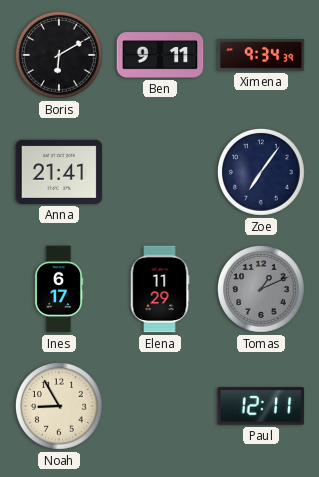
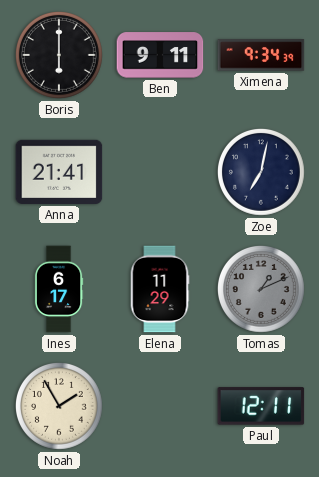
Boris: 6:10 -> 6:00 (60, 56)
Zoe: 7:06 -> 7:02 (262, 173)
Noah: 8:55 -> 1:55 (60, 407)
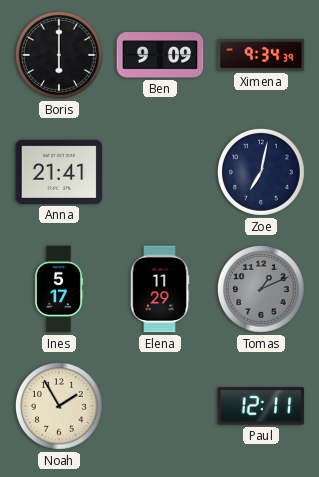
Ben: 9:11 -> 9:09 (160, 55)
Ines: 6:17 -> 5:17 (59, 289)
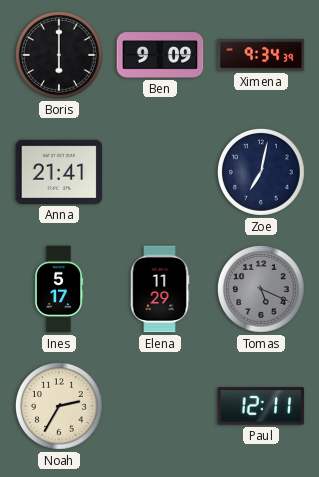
Tomas: 1:11 -> 5:19 (262, 290)
Noah: 1:55 -> 2:35 (60, 407)
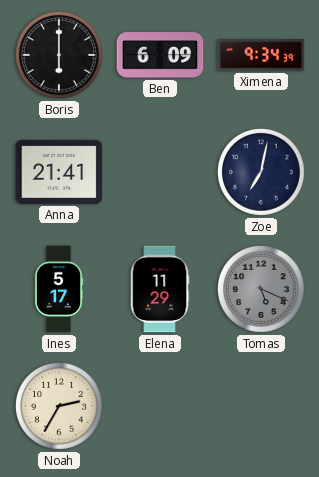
Ben: 9:09 -> 6:09 (160, 55)
Paul: 12:11 -> none (261, 406)
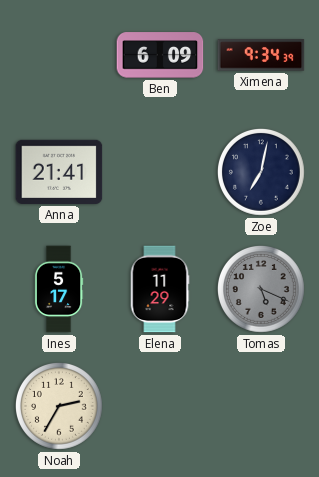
Boris: 6:00 -> none (60, 56)
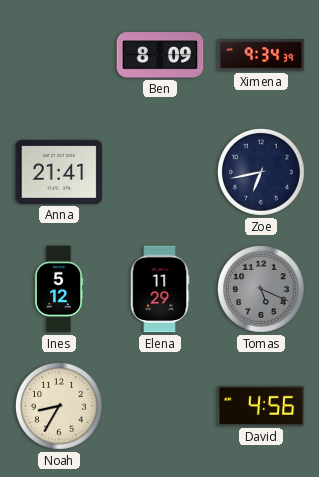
Ben: 6:09 -> 8:09 (160, 55)
Zoe: 7:02 -> 6:43 (262, 173)
Ines: 5:17 -> 5:12 (59, 289)
Noah: 2:35 -> 8:35 (60, 407)
David: none -> 4:56 (261, 406)
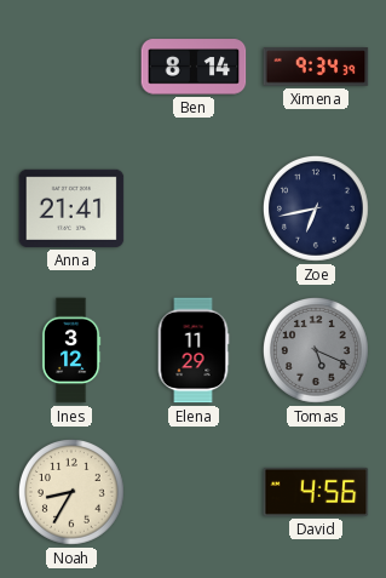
Ben: 8:09 -> 8:14 (194, 67)
Ines: 5:12 -> 3:12 (71, 350)
